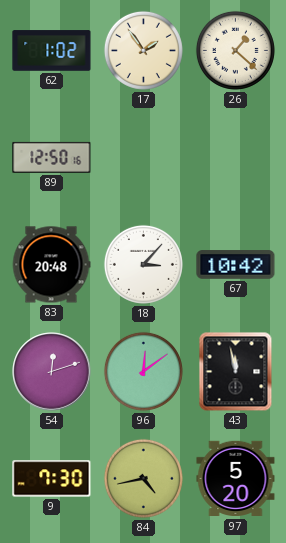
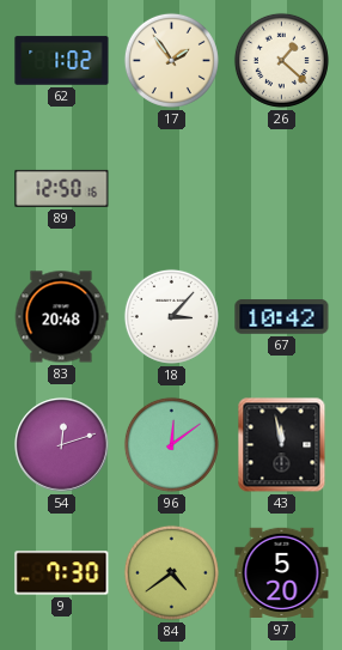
84: 4:43 -> 4:39 (171, 572)
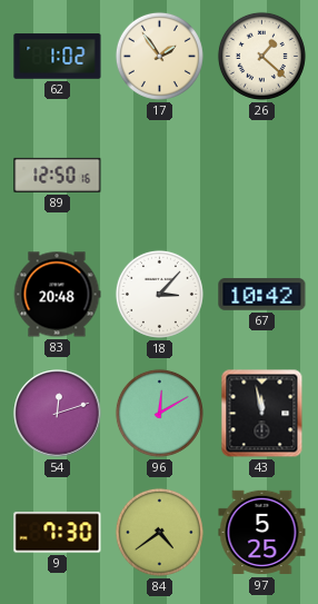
96: 12:09 -> 12:10 (159, 413)
97: 5:20 -> 5:25 (262, 533)
